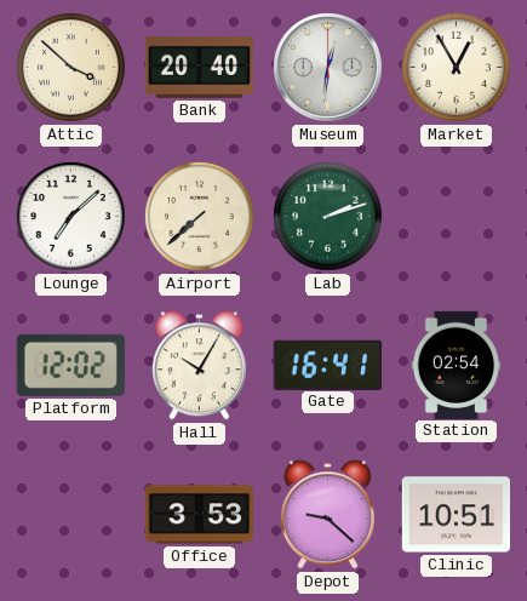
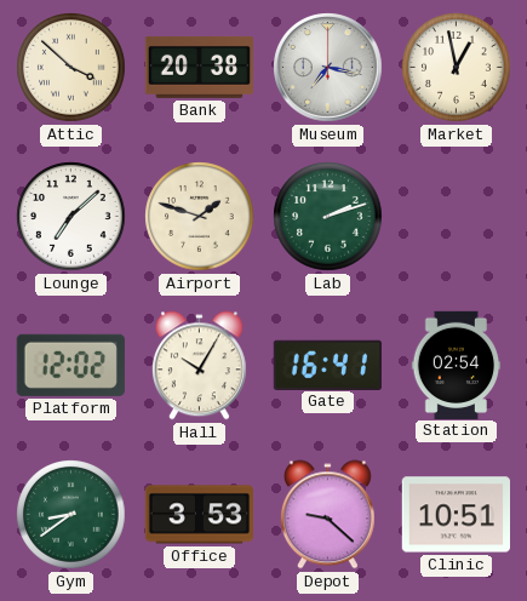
Bank: 20:40 -> 20:38 (199, 67)
Museum: 12:31 -> 7:17 (328, 68)
Market: 12:55 -> 12:58 (457, 68)
Airport: 7:38 -> 1:48 (200, 217)
Gym: none -> 8:39 (71, 515)
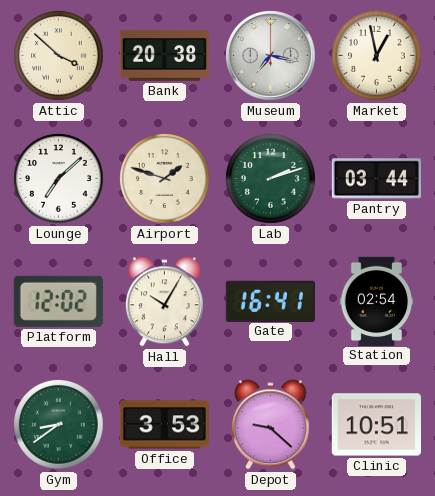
Pantry: none -> 03:44 (376, 179)
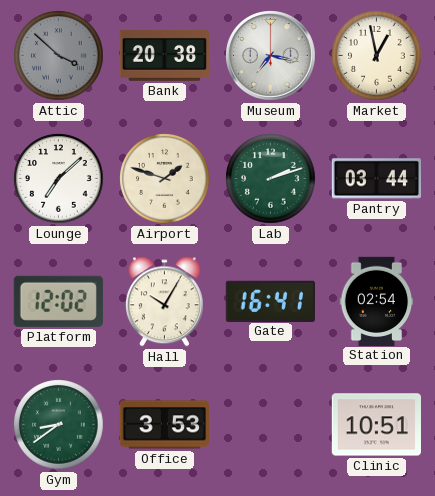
Attic dial: cream -> grey (59, 56)
Depot: 9:22 -> none (270, 425)
